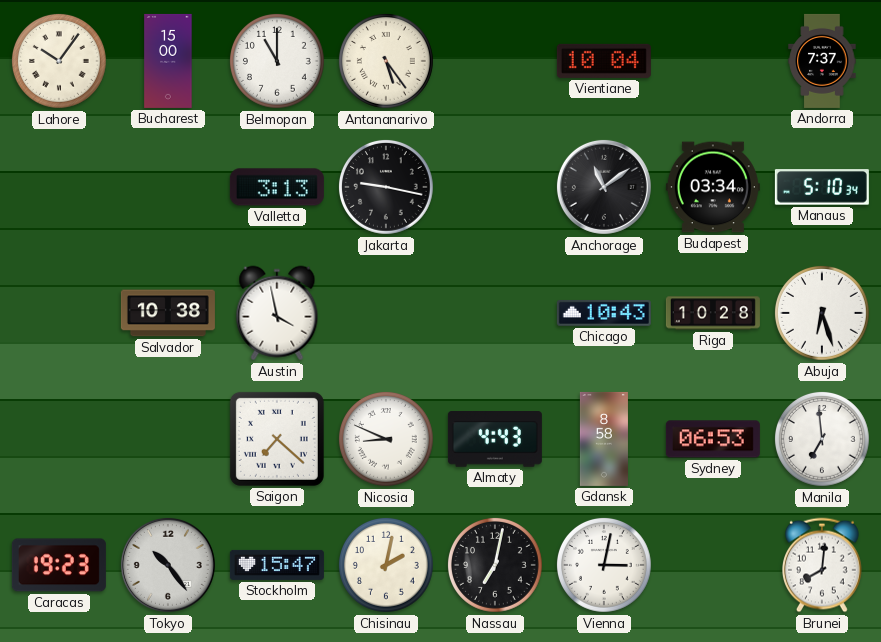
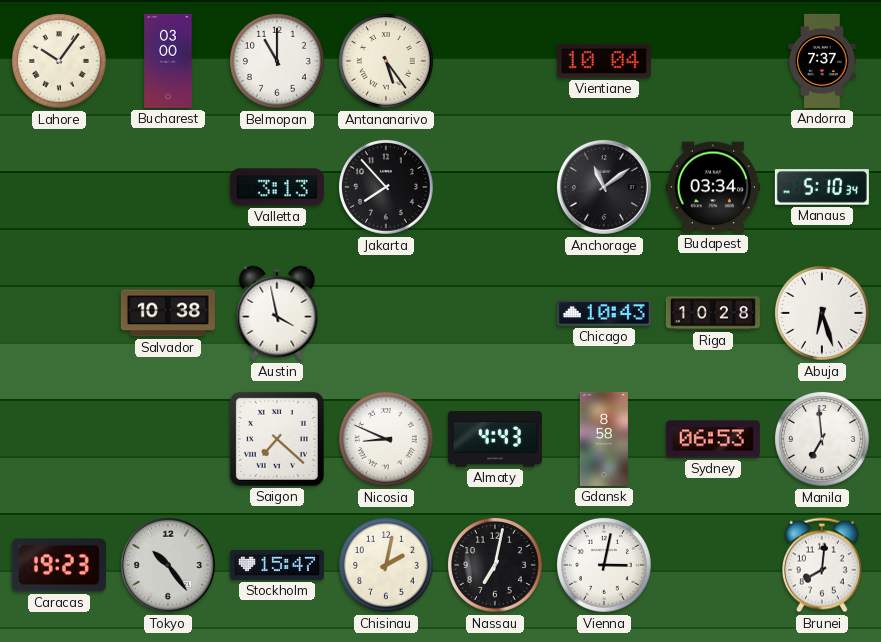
Bucharest: 15:00 -> 03:00 (168, 61)
Jakarta: 9:17 -> 7:53 (386, 187)
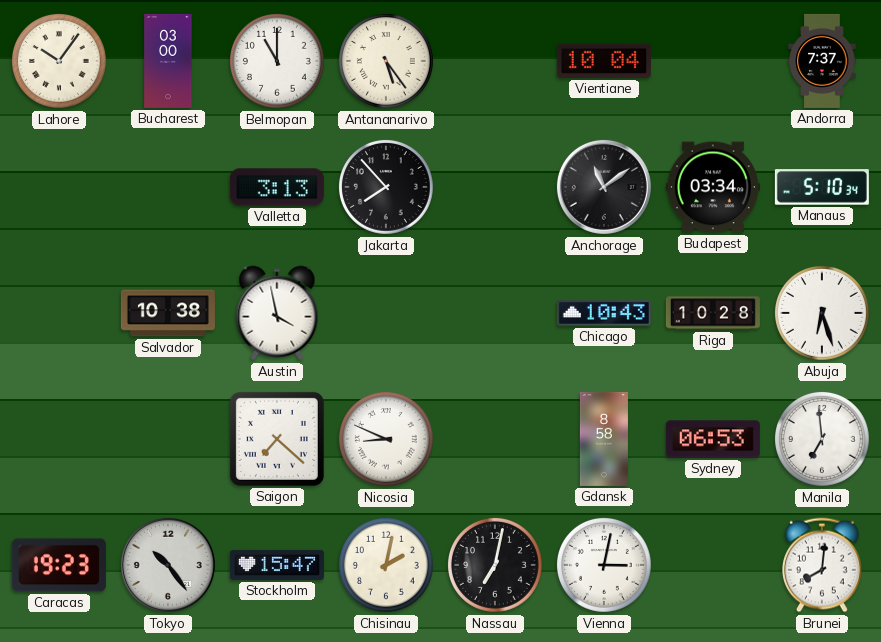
Almaty: 4:43 -> none (495, 440)
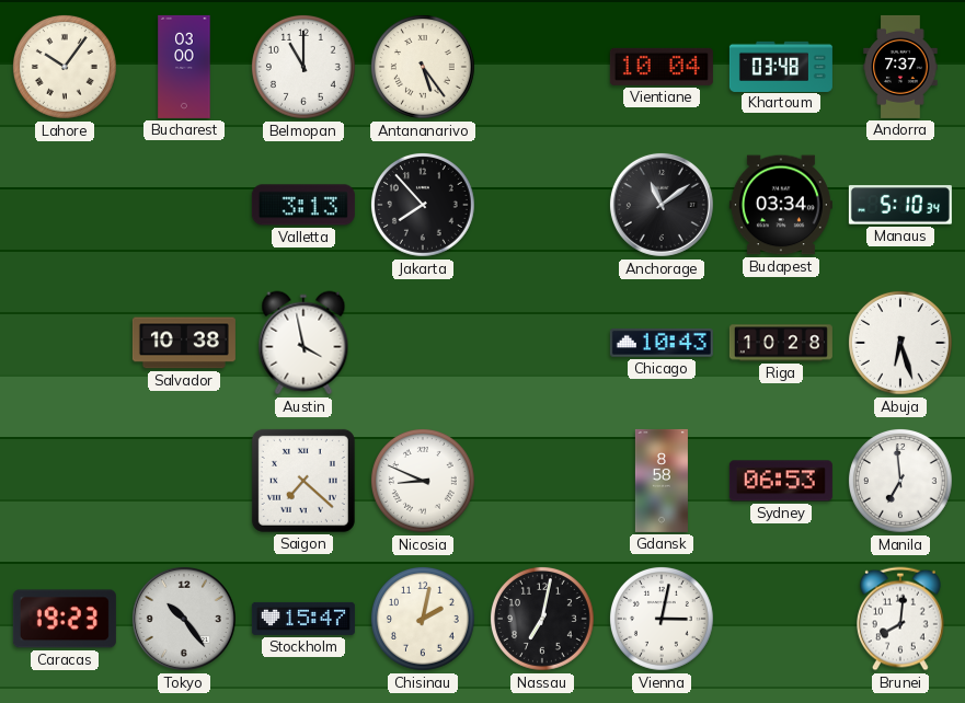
Khartoum: none -> 03:48 (781, 66)
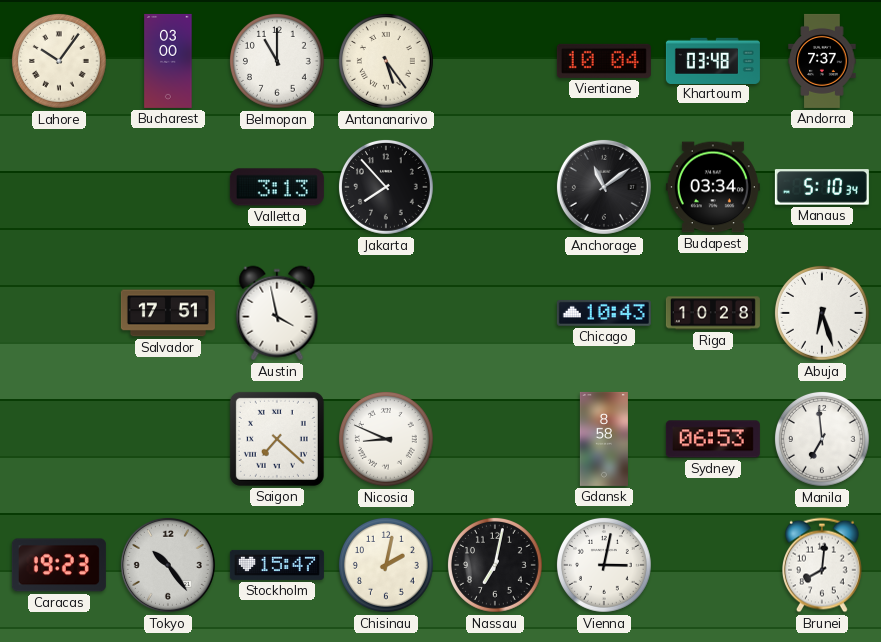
Salvador: 10:38 -> 17:51 (168, 313)
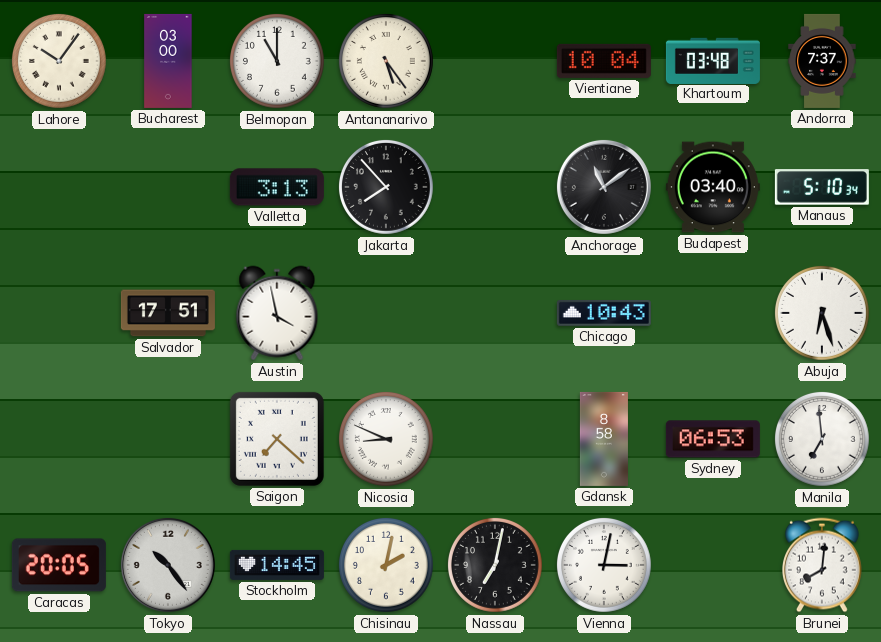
Budapest: 03:34 -> 03:40 (713, 187)
Riga: 10:28 -> none (713, 313)
Caracas: 19:23 -> 20:05 (59, 565)
Stockholm: 15:47 -> 14:45 (277, 565)
